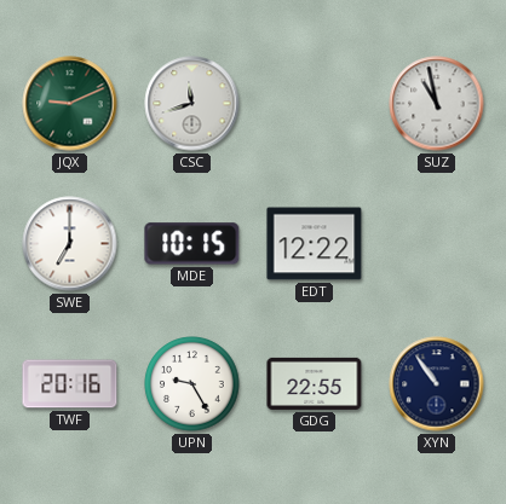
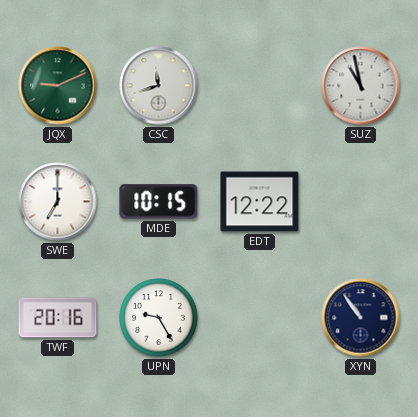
GDG: 22:55 -> none (315, 383)
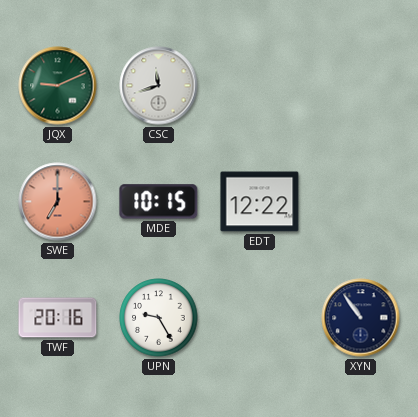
SUZ: 10:58 -> none (361, 86)
SWE dial: white -> salmon (58, 202)
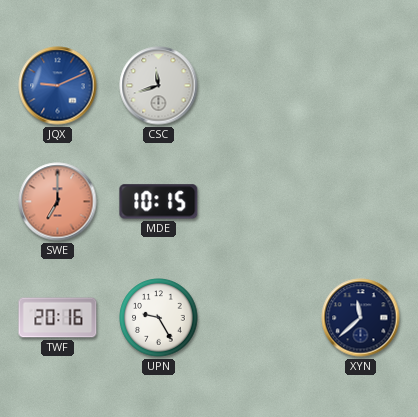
JQX dial: green -> blue (58, 86)
EDT: 12:22 -> none (260, 202)
XYN: 10:54 -> 11:38 (361, 318)
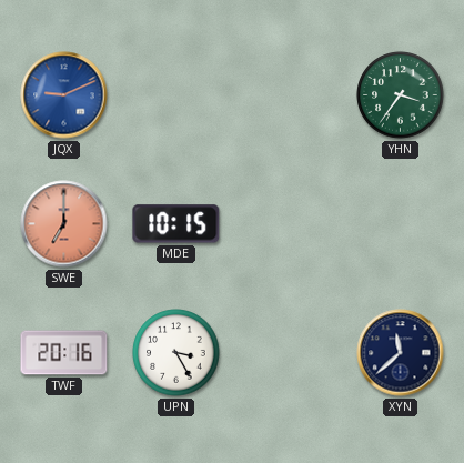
CSC: 11:42 -> none (159, 86)
YHN: none -> 3:36 (401, 95)
UPN: 9:25 -> 3:25 (176, 353)
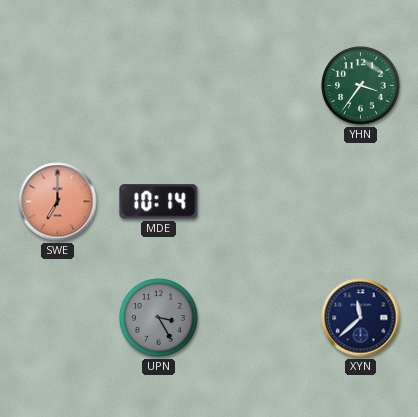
JQX: 9:11 -> none (64, 95)
MDE: 10:15 -> 10:14 (159, 202)
TWF: 20:16 -> none (64, 353)
UPN dial: white -> grey (159, 318)
